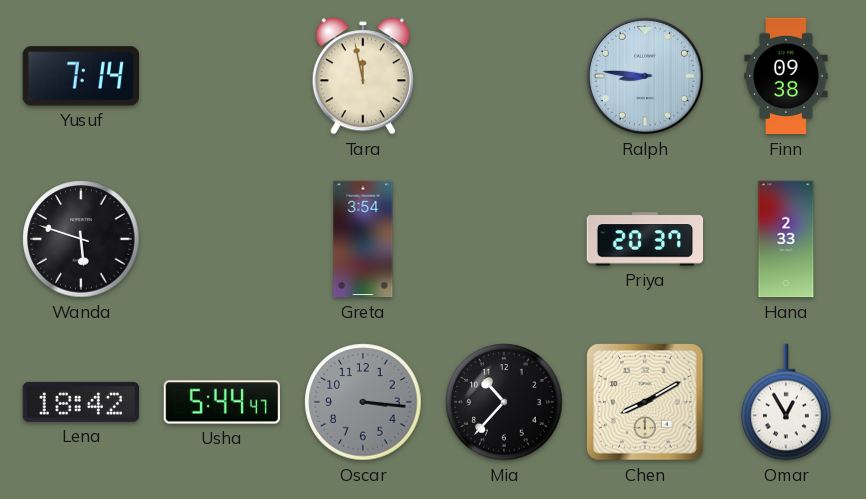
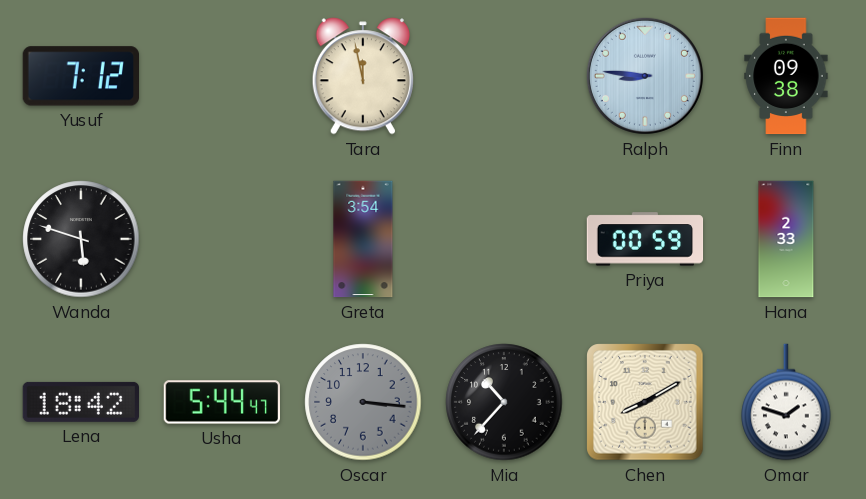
Yusuf: 7:14 -> 7:12 (80, 76)
Priya: 20:37 -> 00:59 (645, 239)
Omar: 12:55 -> 1:48 (786, 402)
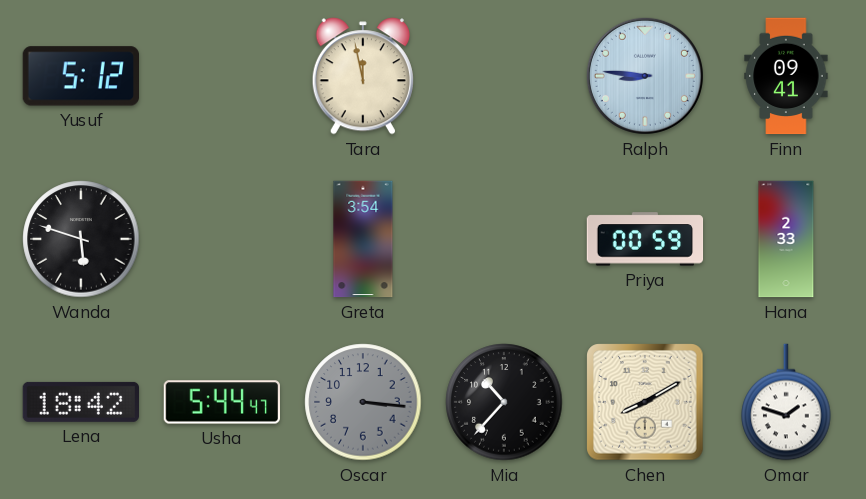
Yusuf: 7:12 -> 5:12 (80, 76)
Finn: 09:38 -> 09:41 (786, 76)
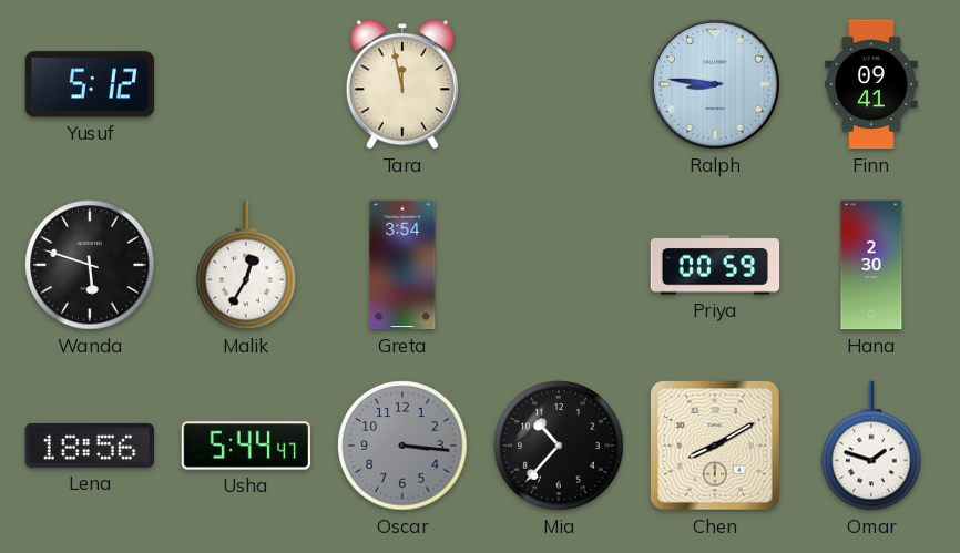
Malik: none -> 12:35 (246, 265)
Hana: 2:33 -> 2:30 (871, 265)
Lena: 18:42 -> 18:56 (89, 446)
